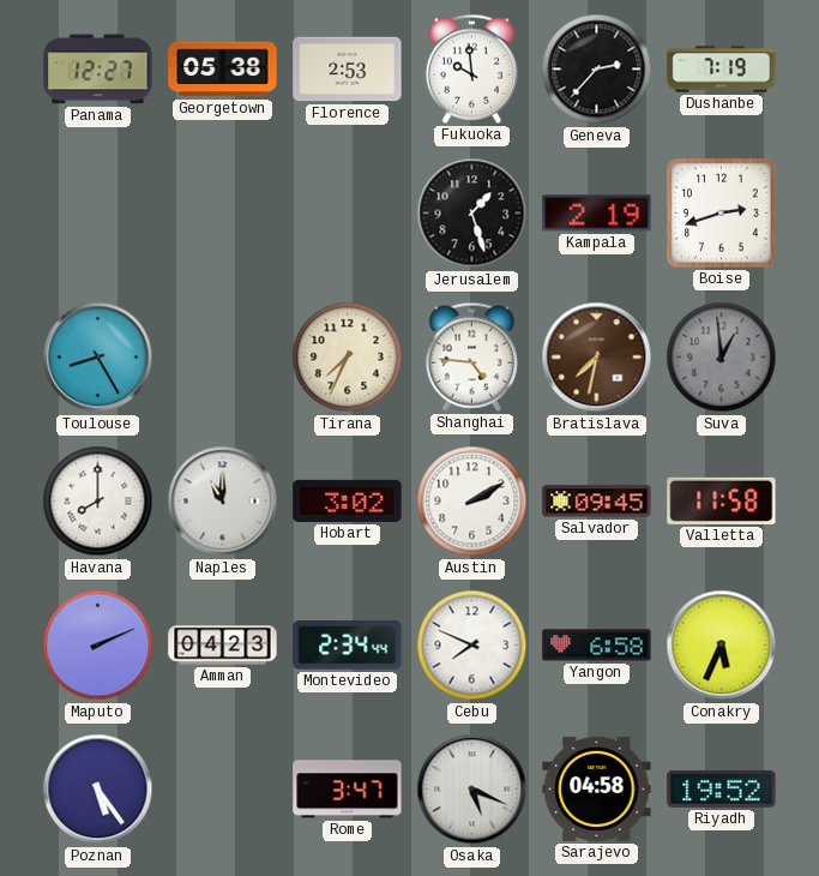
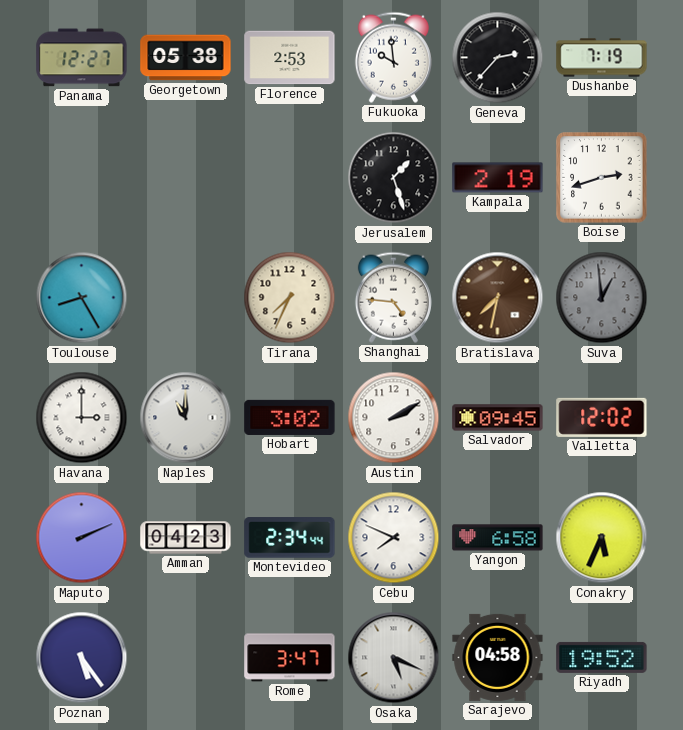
Havana: 8:00 -> 3:00 (82, 418)
Valletta: 11:58 -> 12:02 (602, 417)
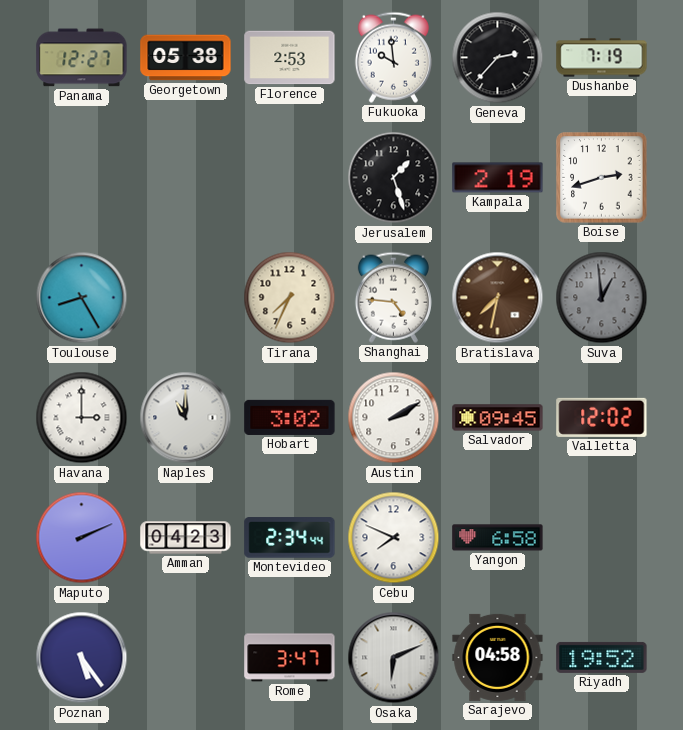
Conakry: 5:34 -> none (602, 538)
Osaka: 5:19 -> 6:11 (394, 658)
